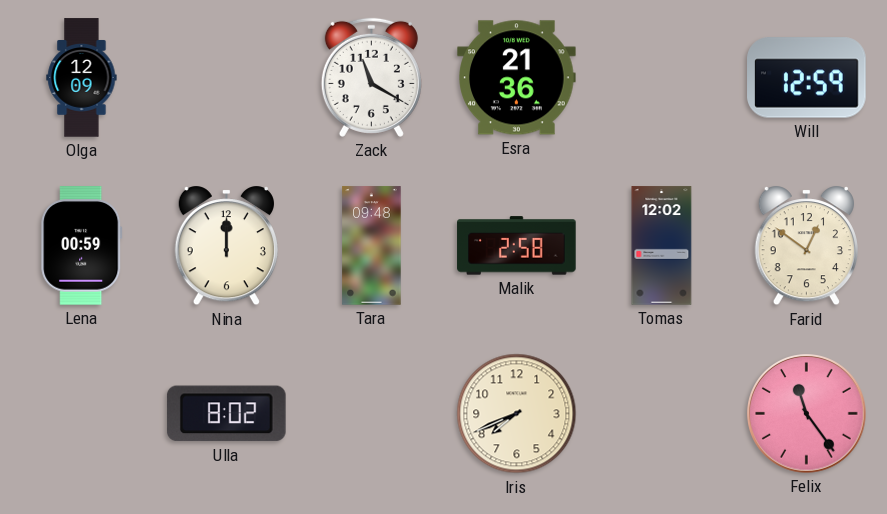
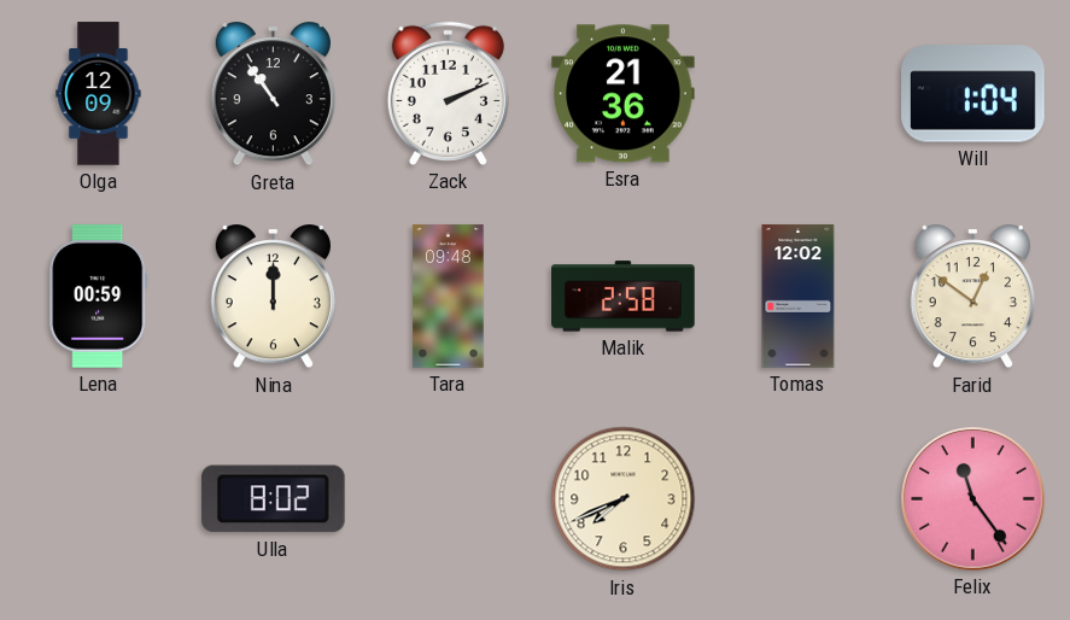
Greta: none -> 10:54 (273, 95)
Zack: 11:20 -> 2:11 (448, 93)
Will: 12:59 -> 1:04 (973, 94)
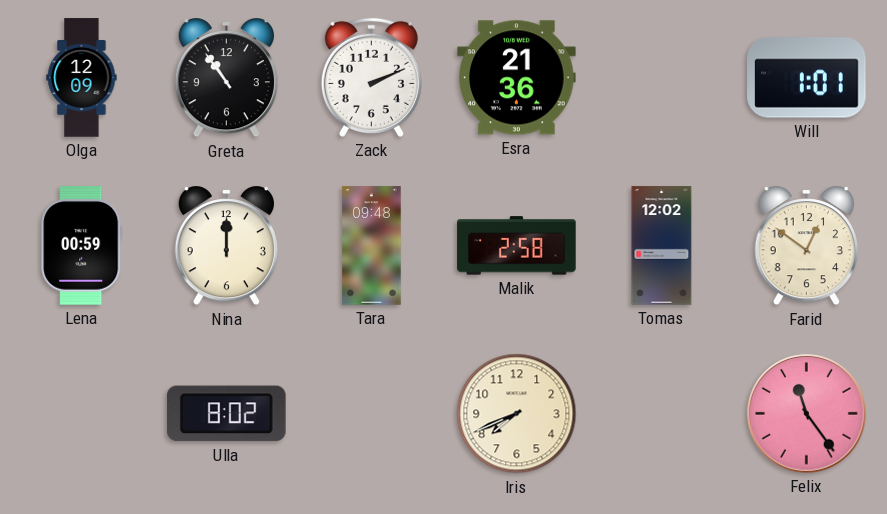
Will: 1:04 -> 1:01 (807, 78)
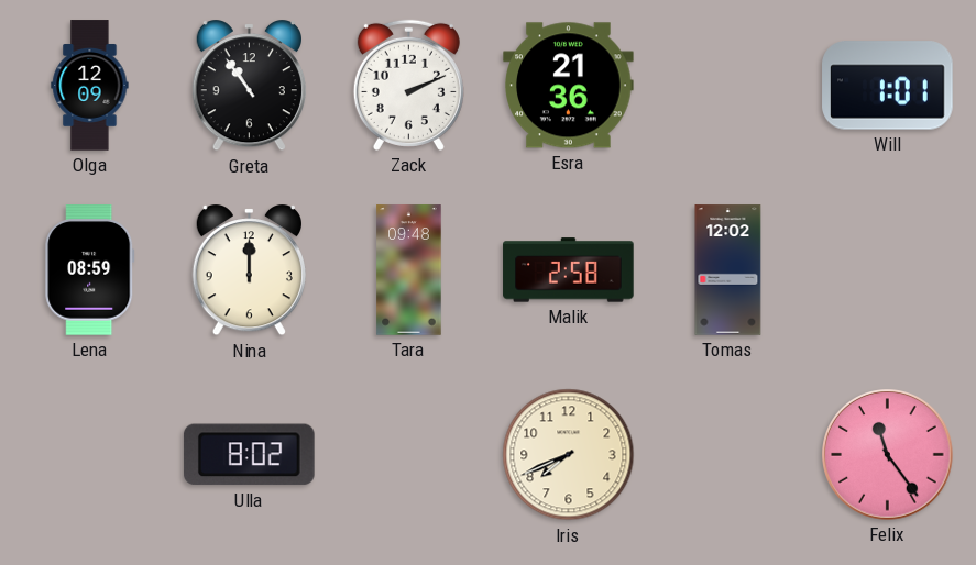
Lena: 00:59 -> 08:59 (90, 270)
Farid: 12:51 -> none (806, 247)
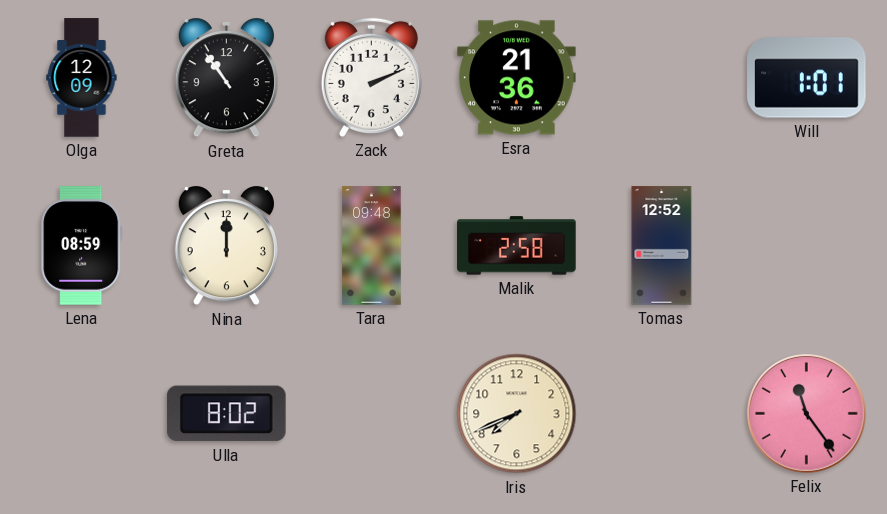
Tomas: 12:02 -> 12:52 (662, 246)
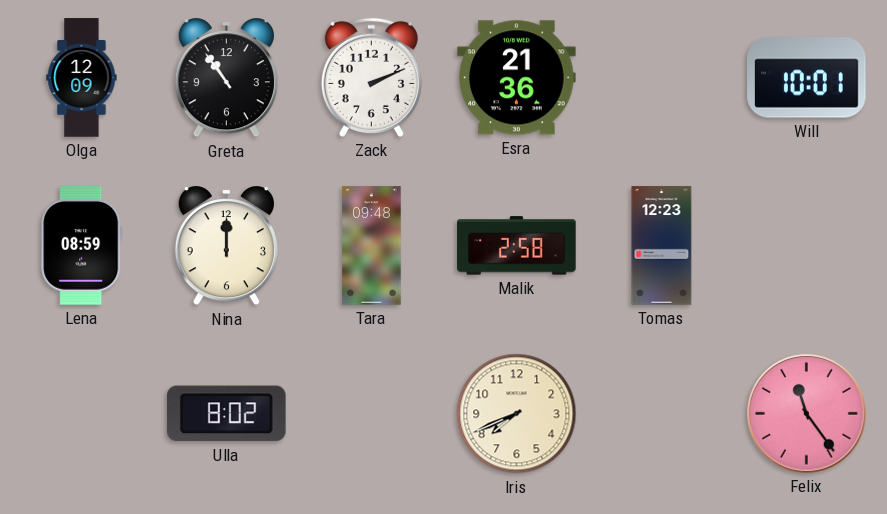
Will: 1:01 -> 10:01 (807, 78)
Tomas: 12:52 -> 12:23 (662, 246)
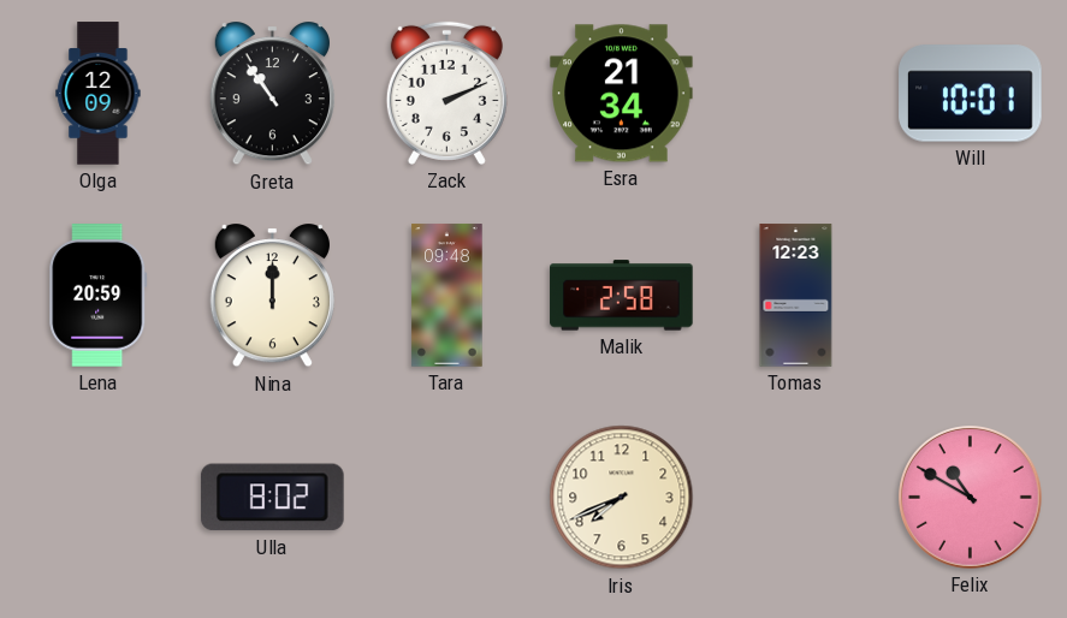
Esra: 21:36 -> 21:34 (622, 94)
Lena: 08:59 -> 20:59 (99, 296)
Felix: 11:24 -> 10:50 (971, 498)
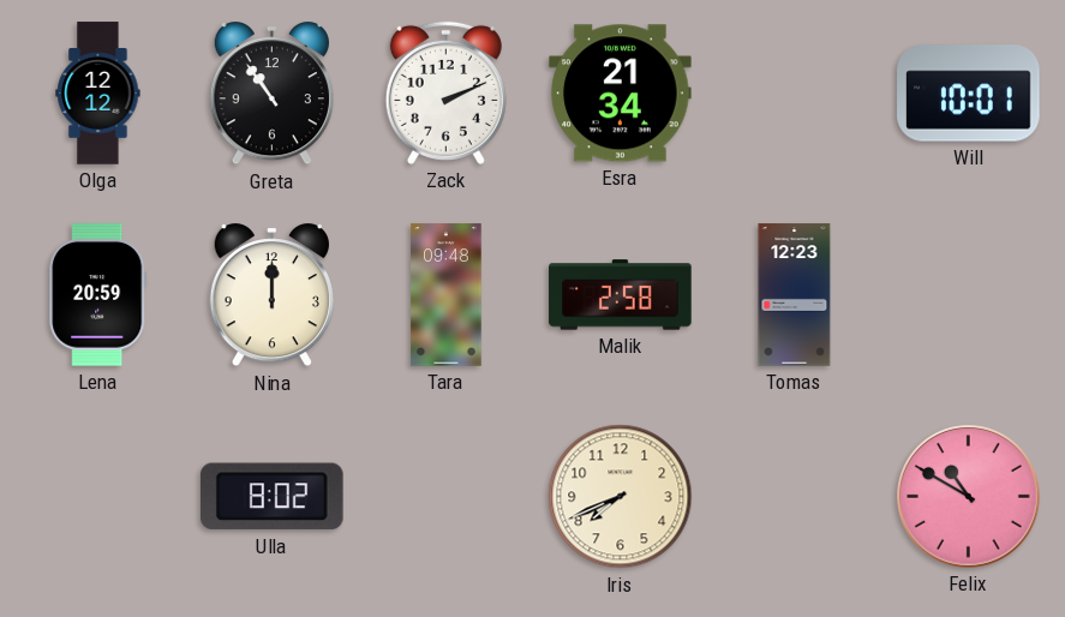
Olga: 12:09 -> 12:12 (98, 94)
